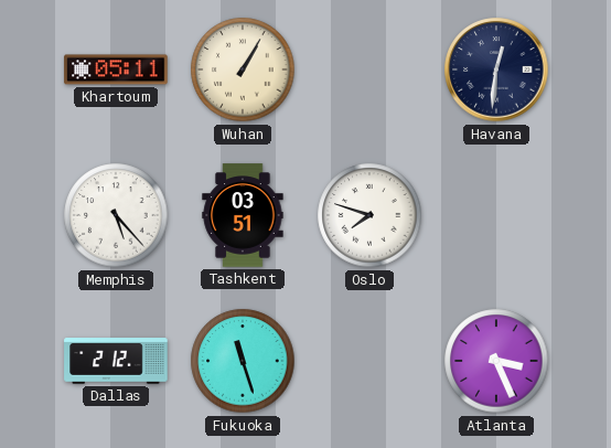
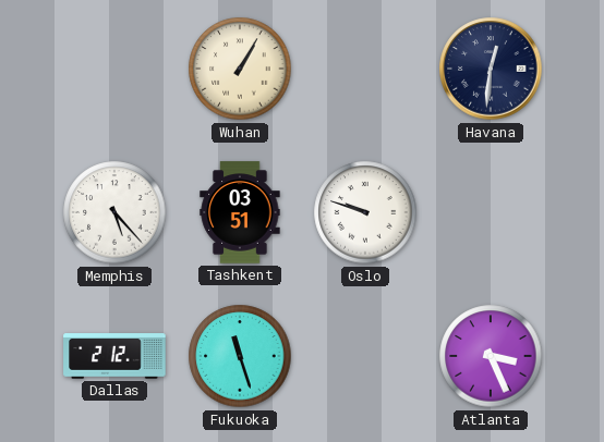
Khartoum: 05:11 -> none (116, 70)
Oslo: 7:48 -> 9:48 (365, 212)
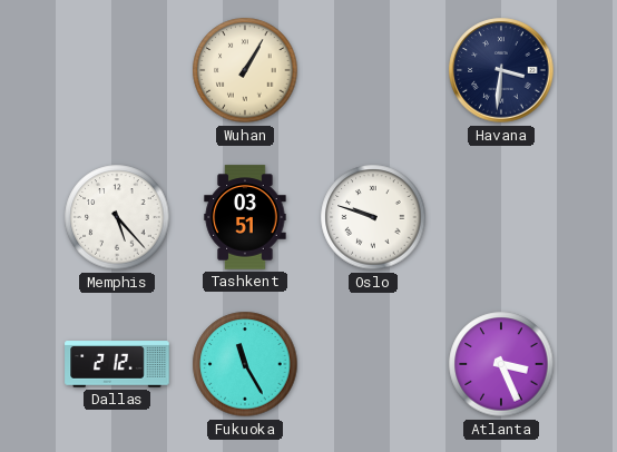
Havana: 12:31 -> 3:31 (501, 70)
Fukuoka: 11:27 -> 11:25 (245, 364)
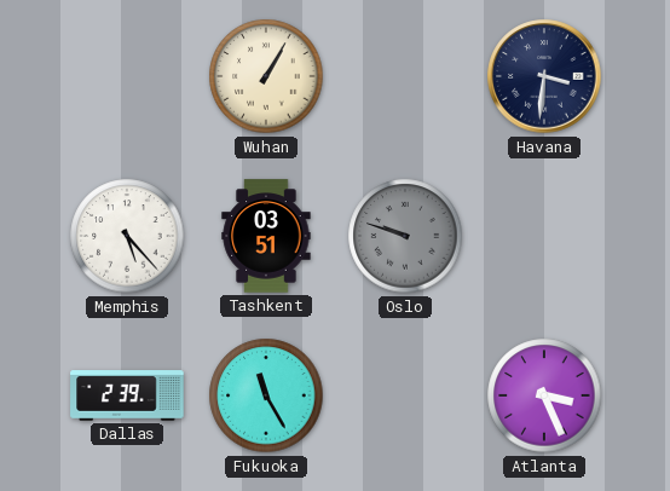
Oslo dial: white -> grey (405, 236)
Dallas: 2:12 -> 2:39 (127, 395)
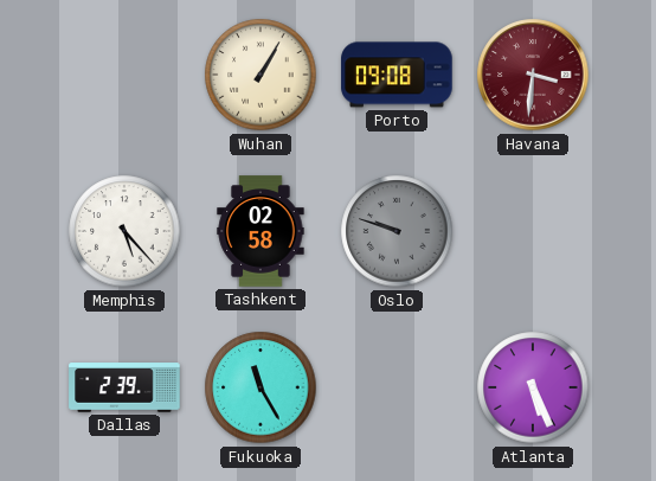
Porto: none -> 09:08 (397, 75)
Havana dial: navy -> burgundy (533, 75)
Tashkent: 03:51 -> 02:58 (261, 231)
Atlanta: 3:26 -> 5:26 (533, 387)
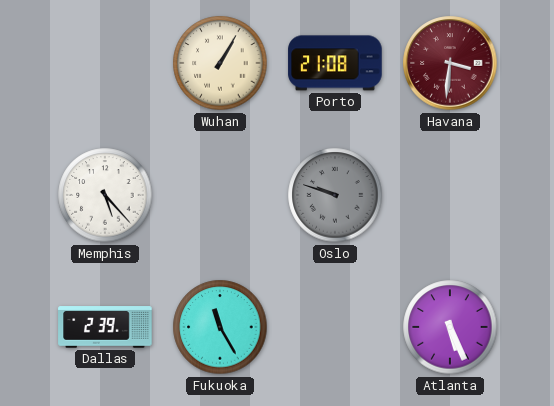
Porto: 09:08 -> 21:08 (335, 63)
Tashkent: 02:58 -> none (261, 231)
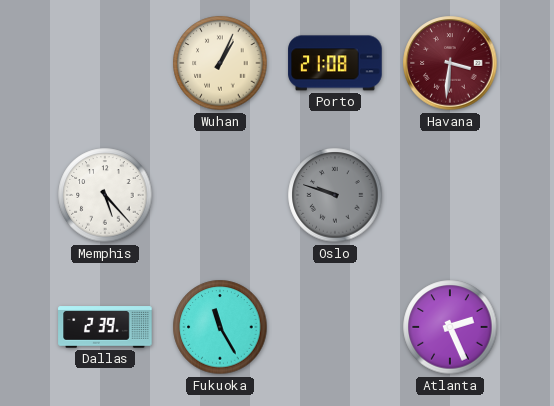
Wuhan: 1:05 -> 1:04 (220, 63)
Atlanta: 5:26 -> 2:26 (450, 327)
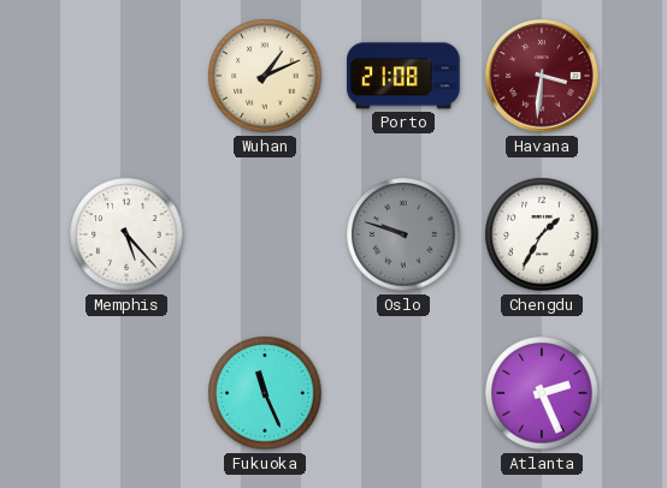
Wuhan: 1:04 -> 1:11 (265, 76)
Chengdu: none -> 1:35 (542, 234)
Dallas: 2:39 -> none (105, 327)
Fukuoka: 11:25 -> 11:26 (265, 393)
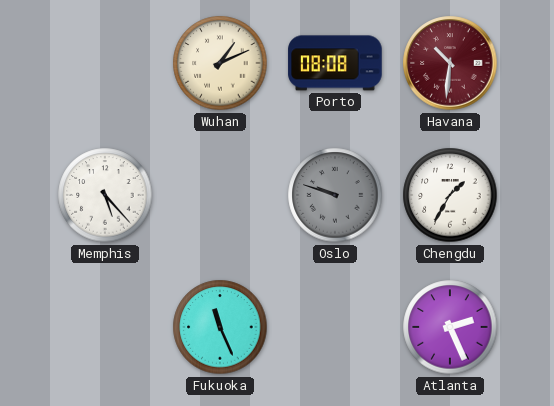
Porto: 21:08 -> 08:08 (335, 63)
Havana: 3:31 -> 10:31 (450, 63)
